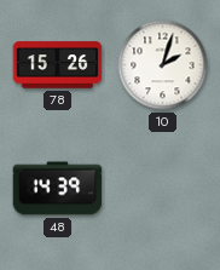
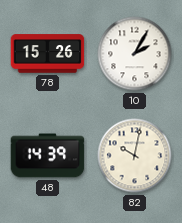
10: 2:03 -> 2:05 (135, 54)
82: none -> 10:02 (135, 156)
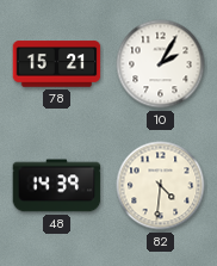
78: 15:26 -> 15:21 (57, 64)
82: 10:02 -> 4:31 (161, 186)
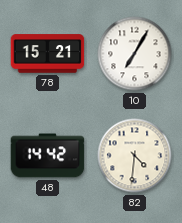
10: 2:05 -> 7:05 (135, 54)
48: 14:39 -> 14:42 (48, 156)
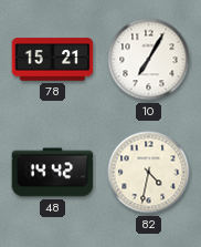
82: 4:31 -> 4:32 (149, 173)
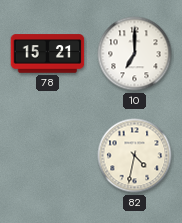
10: 7:05 -> 7:00 (135, 54)
48: 14:42 -> none (53, 173)
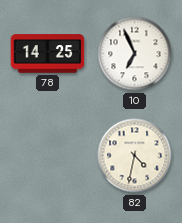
78: 15:21 -> 14:25 (48, 54)
10: 7:00 -> 6:56 (135, 54)
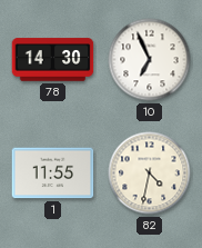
78: 14:25 -> 14:30 (53, 60)
1: none -> 11:55 (53, 173)
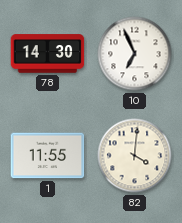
82: 4:32 -> 4:01 (135, 156)
